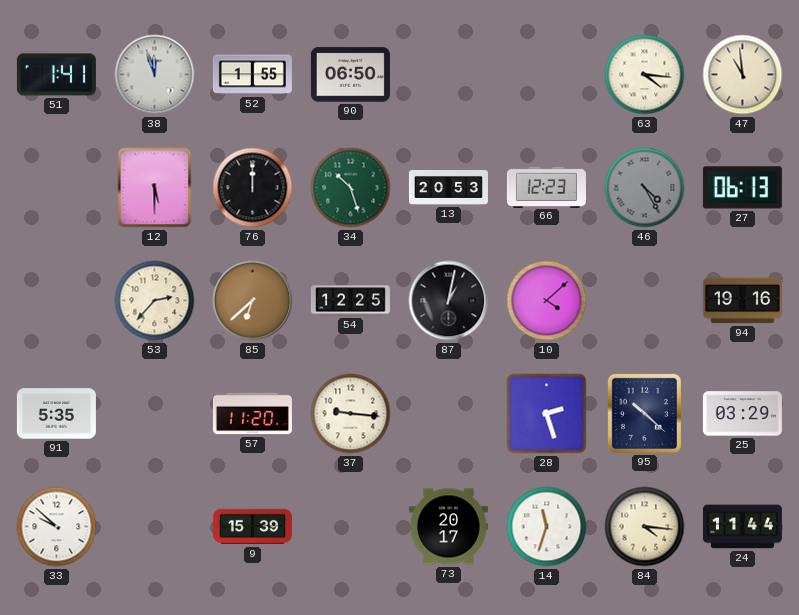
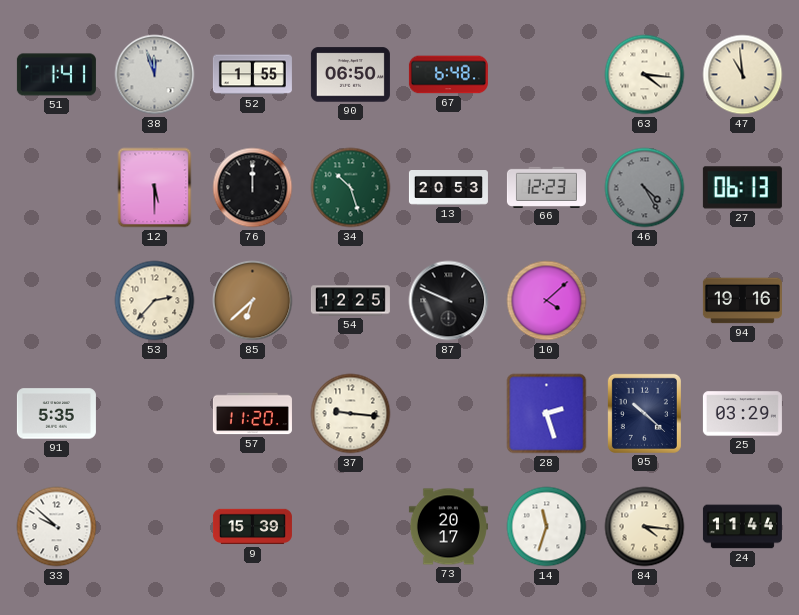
67: none -> 6:48 (448, 75)
87: 1:02 -> 9:49 (449, 301)
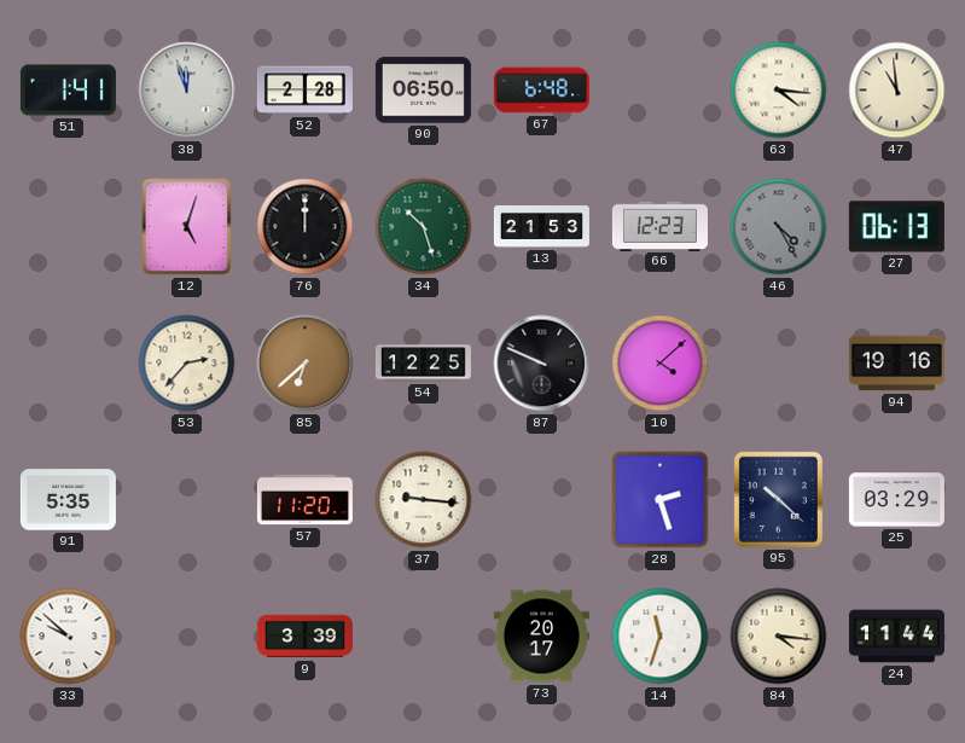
52: 1:55 -> 2:28 (304, 91)
12: 5:30 -> 5:03 (187, 227)
13: 20:53 -> 21:53 (541, 227)
9: 15:39 -> 3:39 (304, 637)
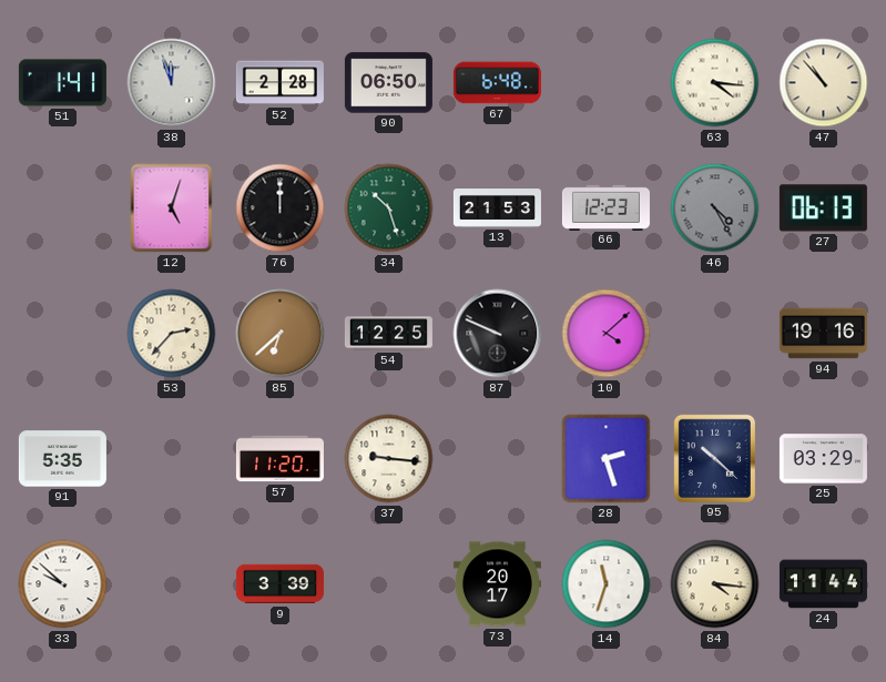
47: 10:59 -> 10:53 (824, 83)
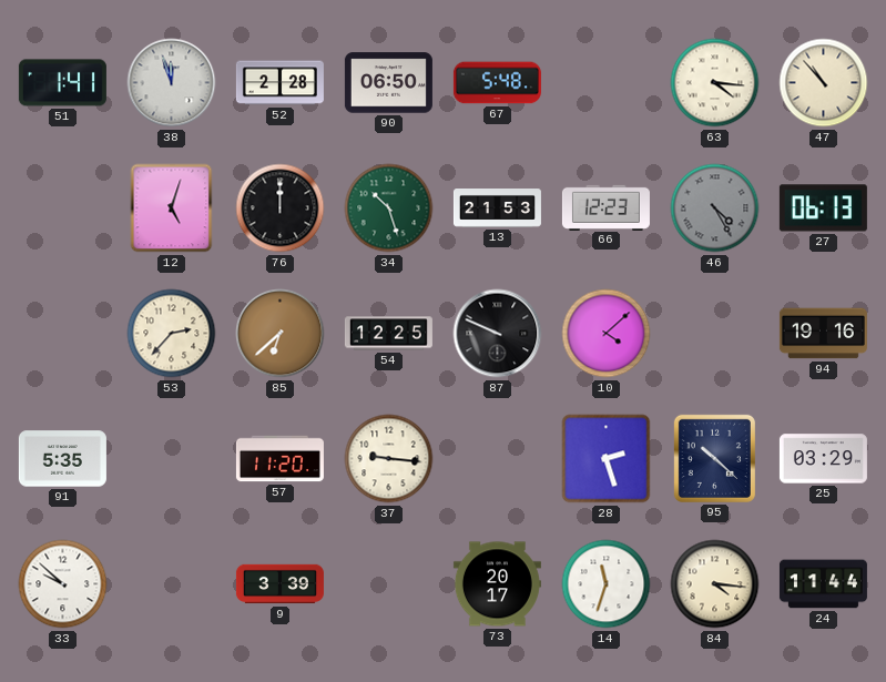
67: 6:48 -> 5:48 (497, 83)
